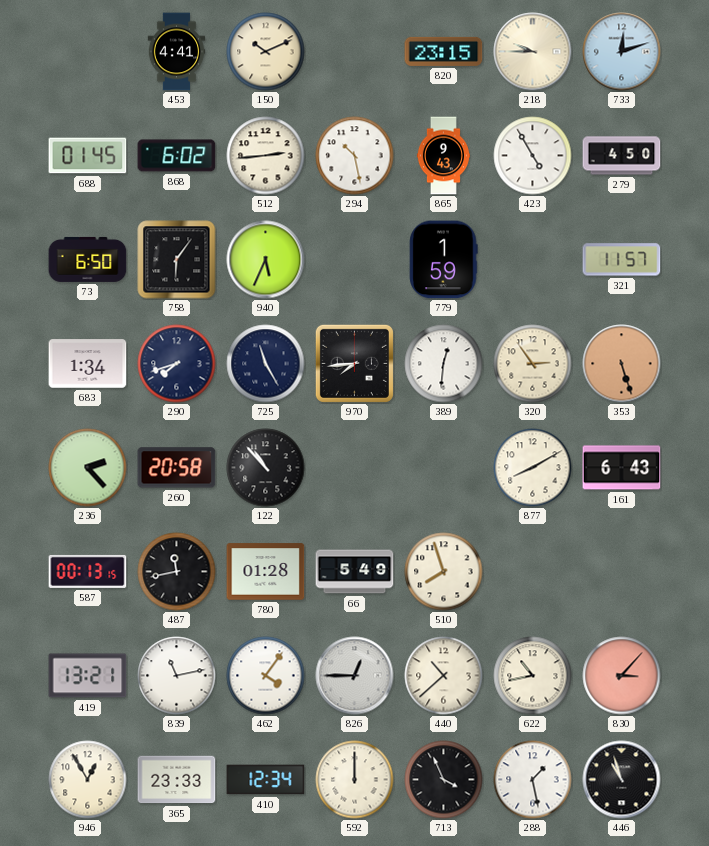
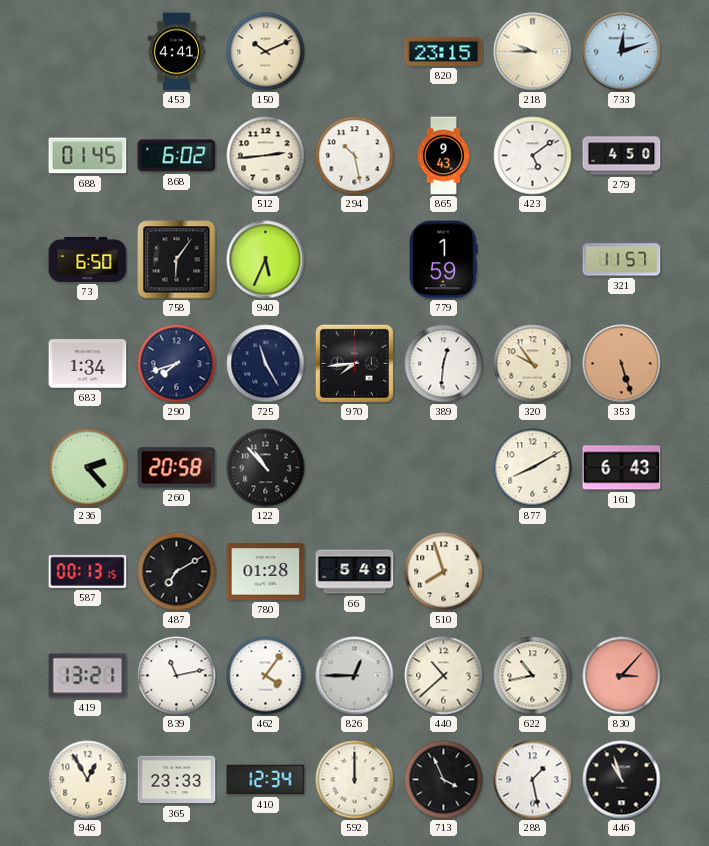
423: 4:55 -> 5:09 (533, 156)
320: 2:54 -> 9:54 (533, 364)
487: 11:43 -> 7:10 (177, 572)
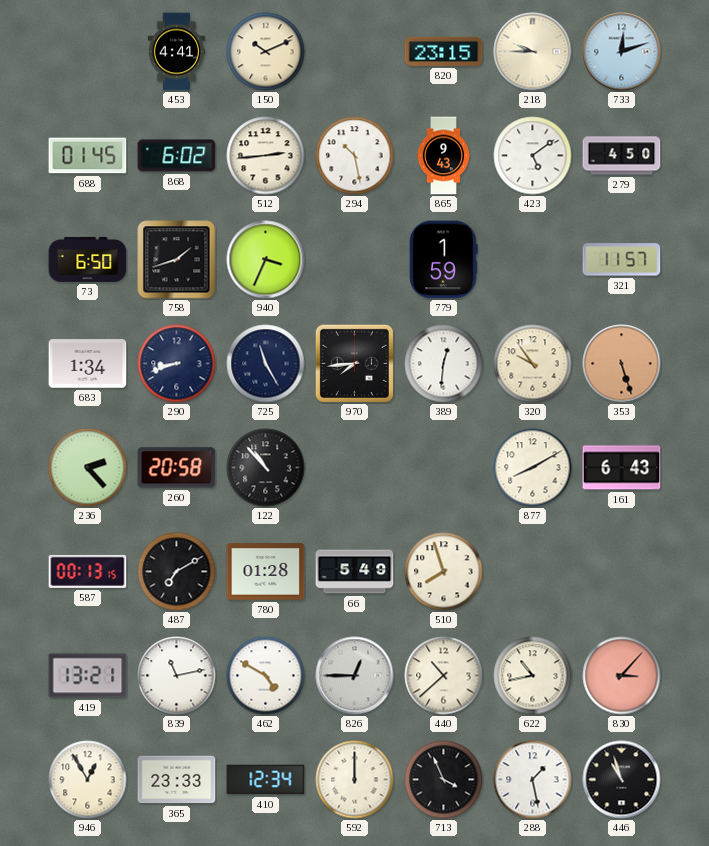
758: 6:06 -> 1:42 (177, 260)
940: 5:34 -> 3:34 (266, 260)
290: 7:42 -> 8:42 (177, 364)
462: 4:06 -> 4:50 (266, 676)
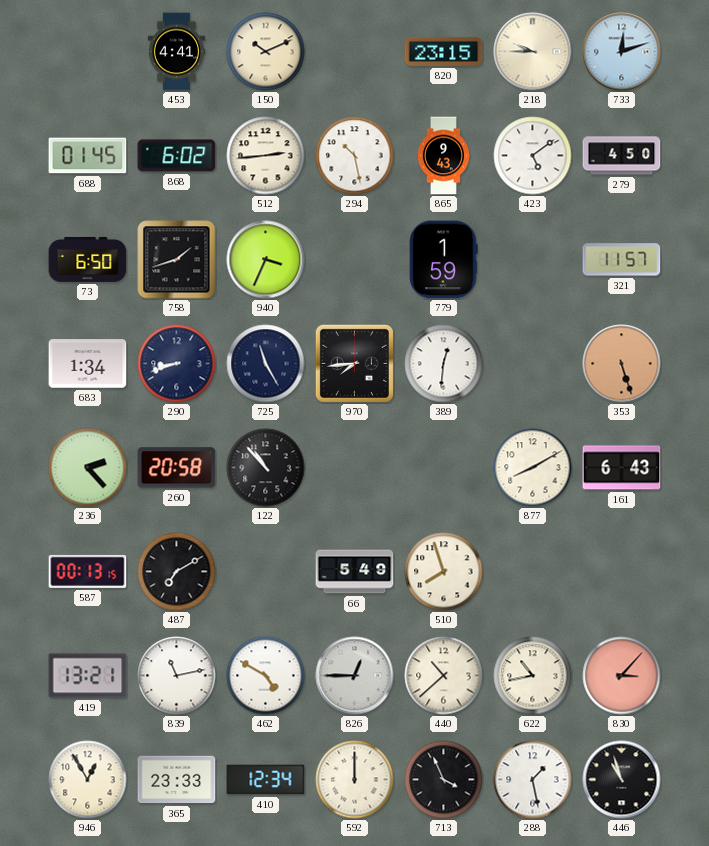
320: 9:54 -> none (533, 364)
780: 01:28 -> none (266, 572)
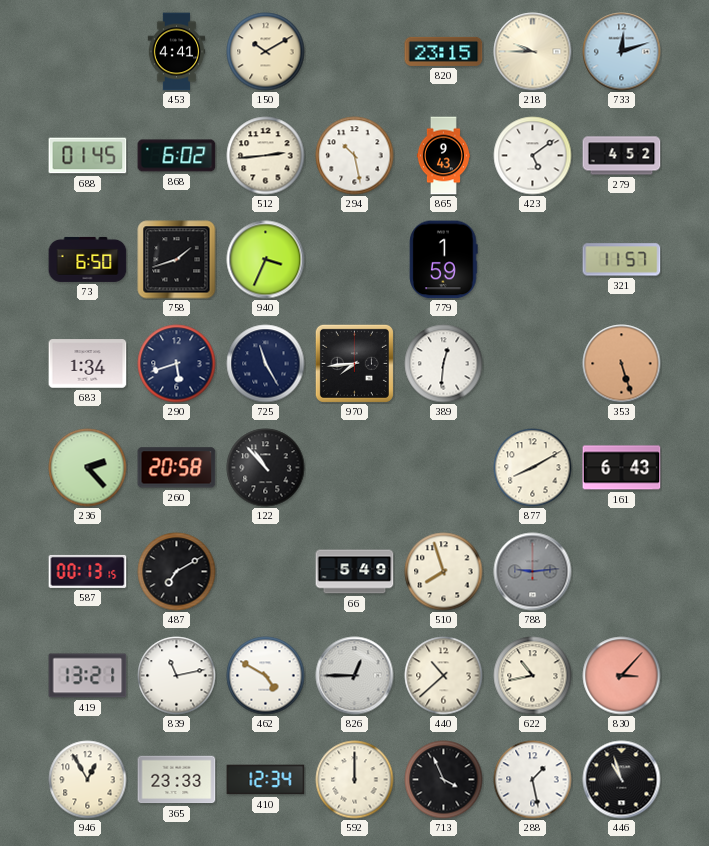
150: 10:11 -> 10:10 (266, 52)
279: 4:50 -> 4:52 (622, 156)
290: 8:42 -> 5:42 (177, 364)
788: none -> 9:14 (533, 572)
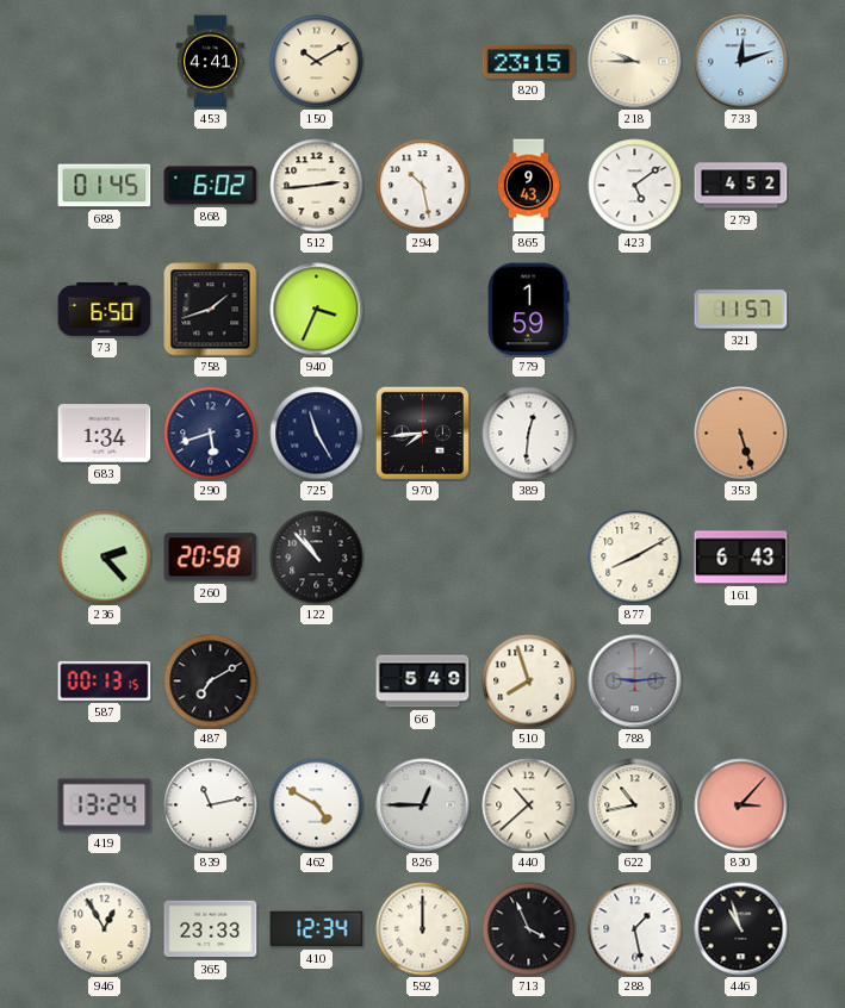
419: 13:21 -> 13:24 (105, 805)
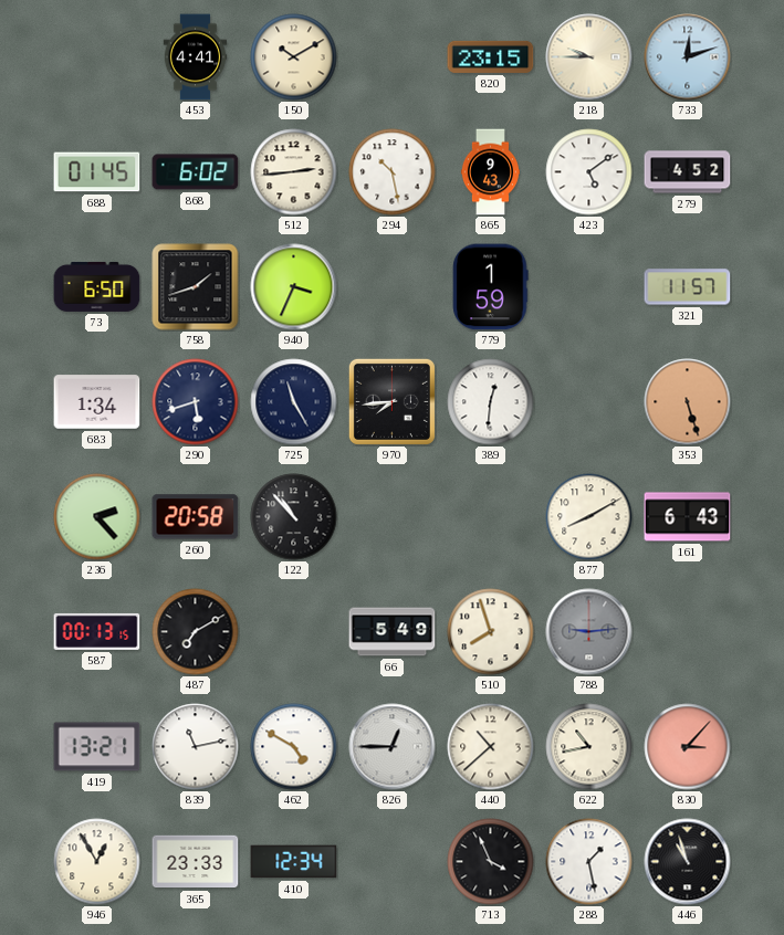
419: 13:24 -> 13:21 (97, 747)
592: 12:00 -> none (423, 929)
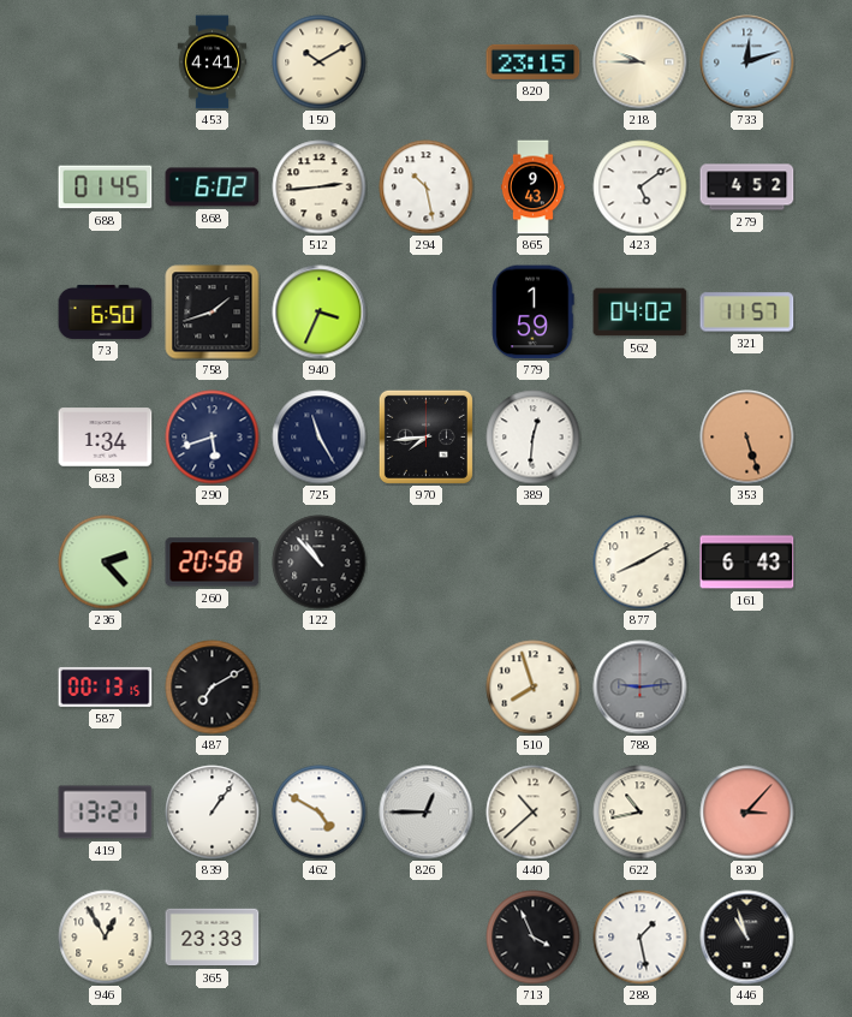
562: none -> 04:02 (641, 313)
66: 5:49 -> none (393, 632)
839: 11:13 -> 1:06 (213, 813)
410: 12:34 -> none (294, 862)
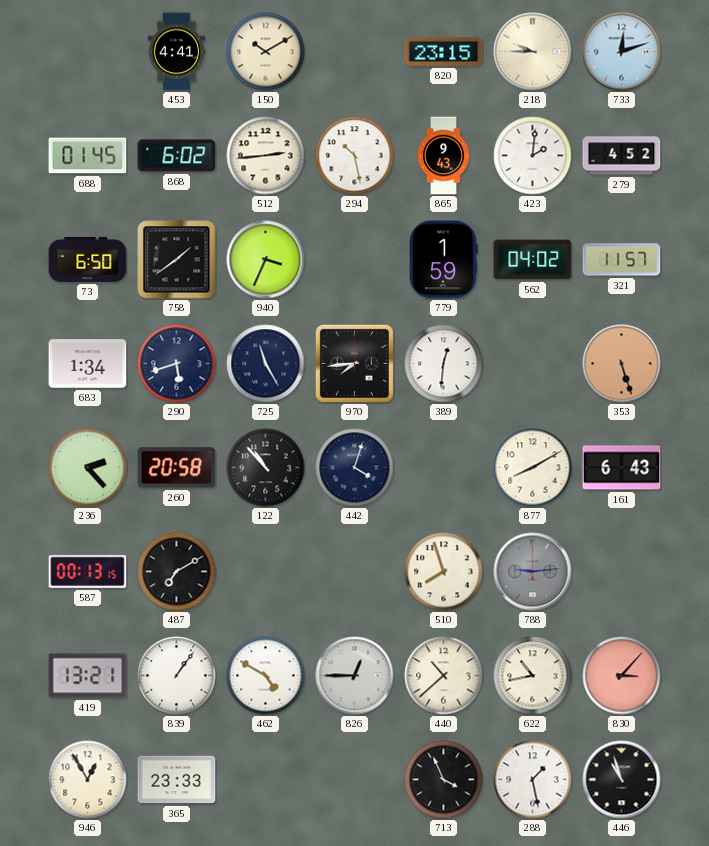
423: 5:09 -> 2:01 (533, 156)
758: 1:42 -> 1:39 (177, 260)
442: none -> 4:03 (355, 468)
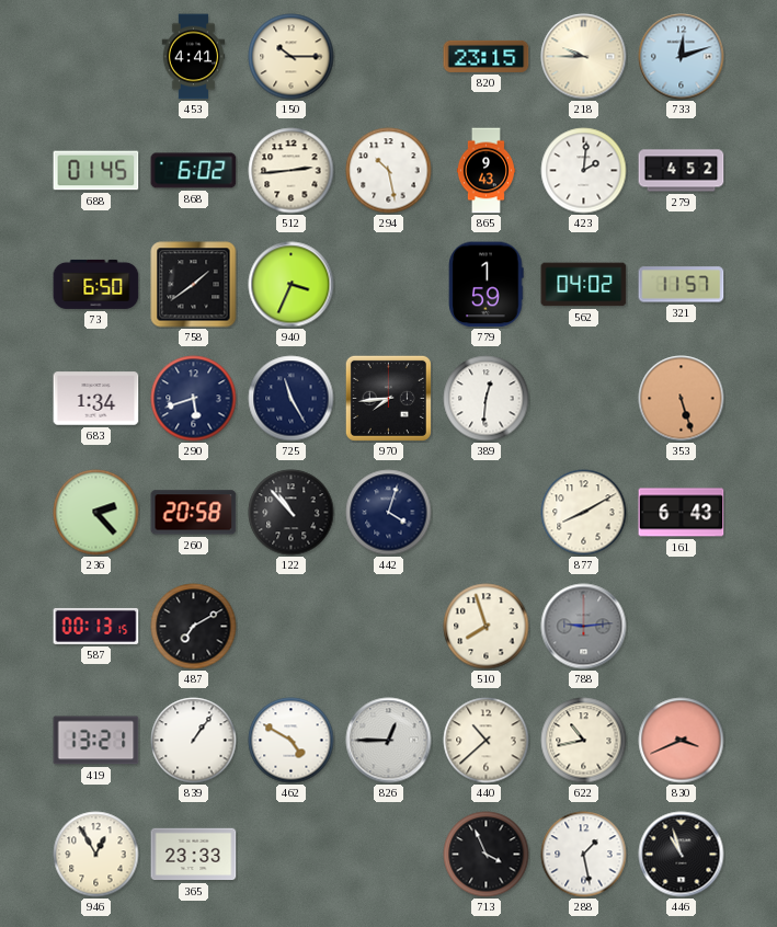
150: 10:10 -> 10:15 (292, 57)
830: 3:07 -> 3:41 (682, 741)
